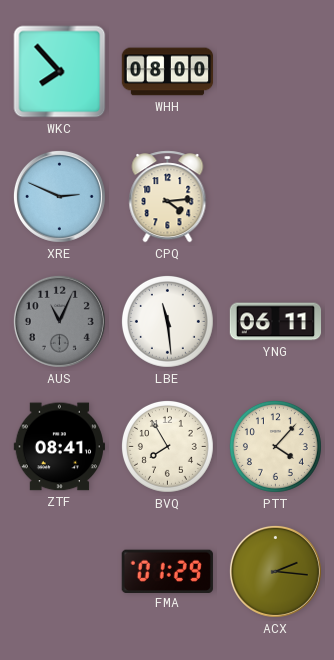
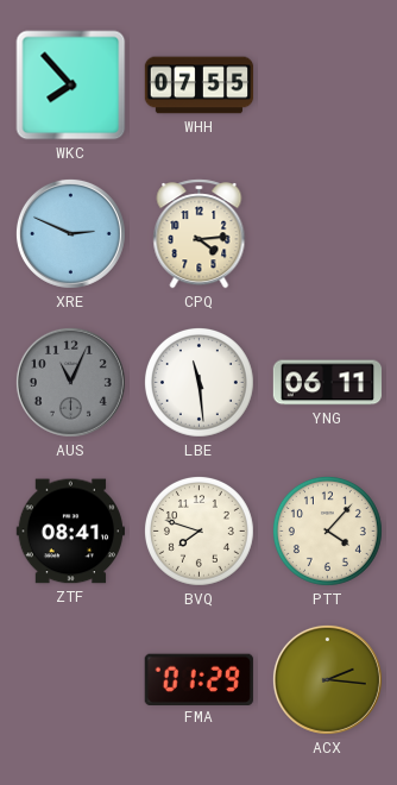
WHH: 08:00 -> 07:55 (200, 86)
BVQ: 7:55 -> 7:48 (198, 530)
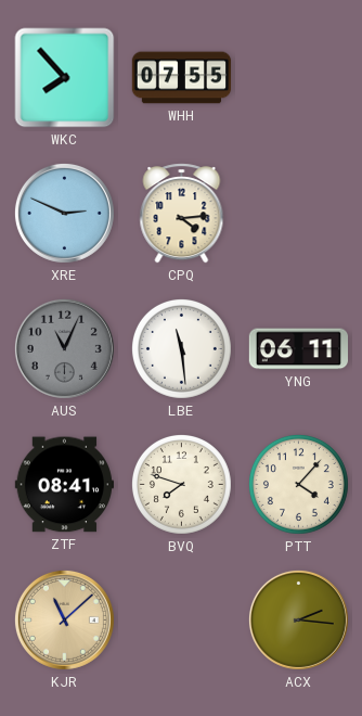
KJR: none -> 11:08 (64, 619)
FMA: 01:29 -> none (198, 679)
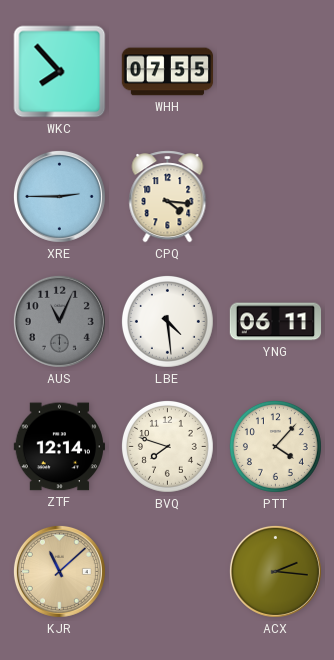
XRE: 2:49 -> 2:45 (59, 196)
CPQ: 4:14 -> 4:16 (168, 197)
LBE: 11:29 -> 4:29 (167, 321)
ZTF: 08:41 -> 12:14 (59, 447)
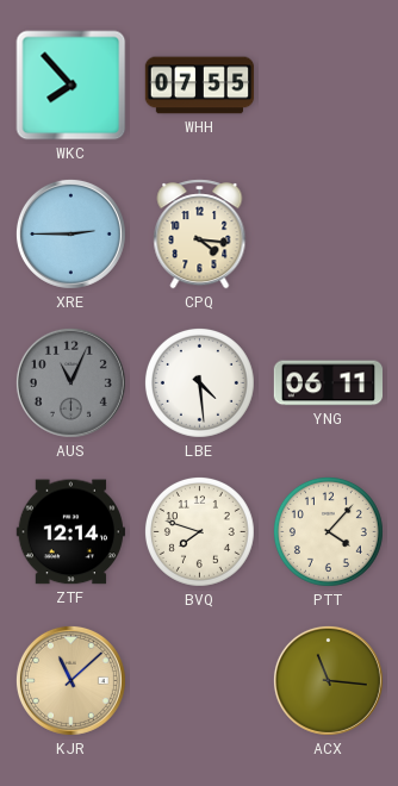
ACX: 2:16 -> 11:16 (328, 680)
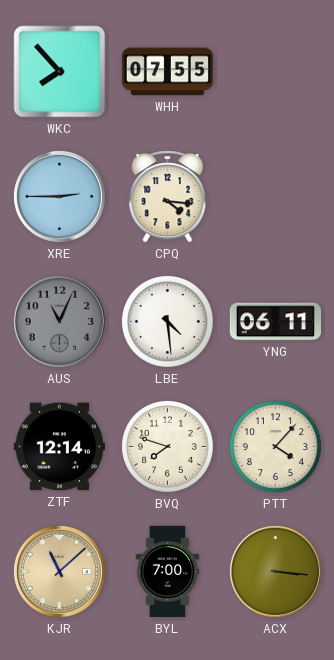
BYL: none -> 7:00 (168, 572)
ACX: 11:16 -> 3:16 (275, 571)
